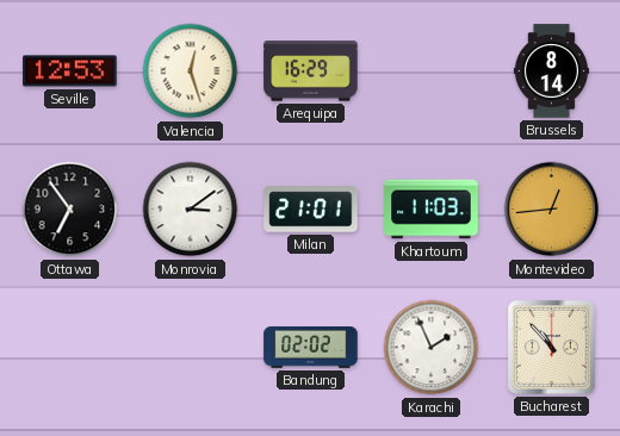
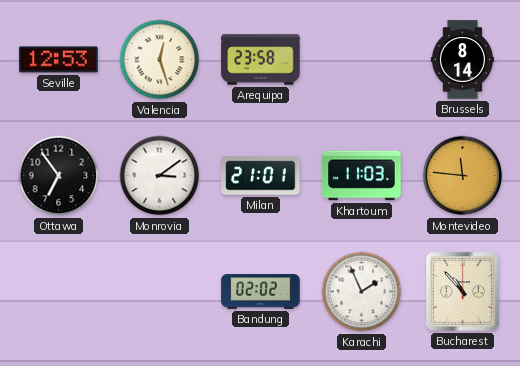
Arequipa: 16:29 -> 23:58 (261, 60)
Montevideo: 12:44 -> 11:46 (463, 176)
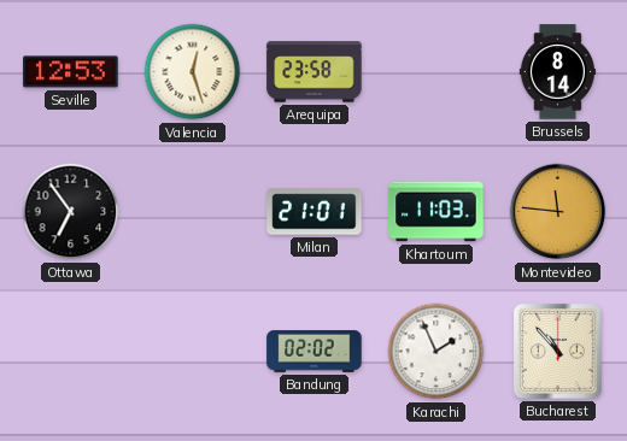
Monrovia: 3:09 -> none (160, 176)
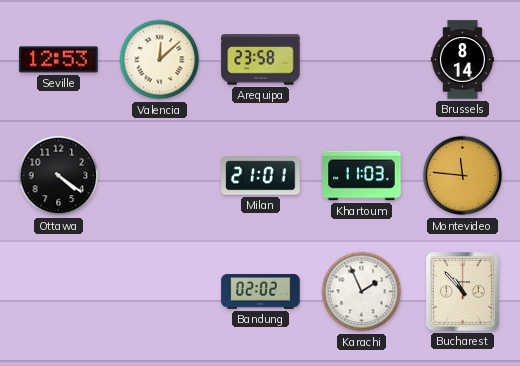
Valencia: 12:27 -> 12:08 (160, 60)
Ottawa: 6:54 -> 4:21 (59, 176)
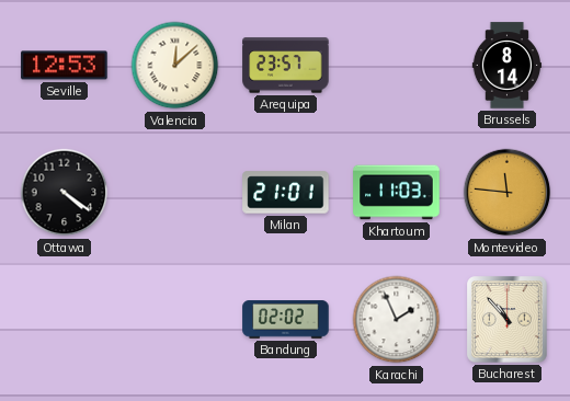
Arequipa: 23:58 -> 23:57 (286, 66)
